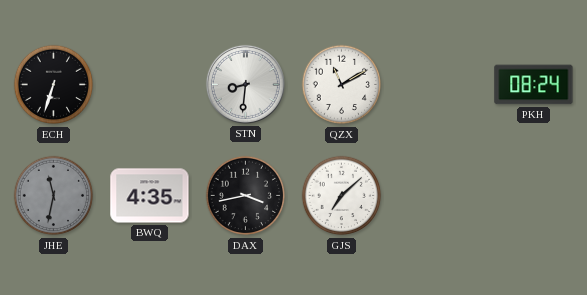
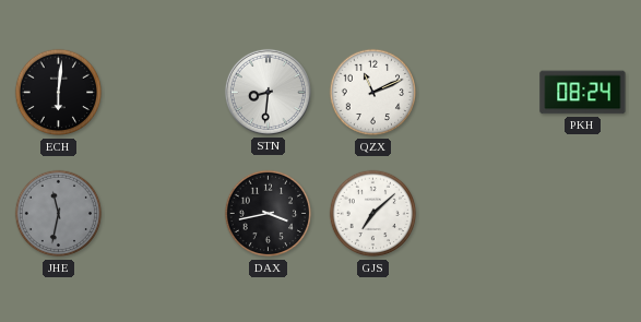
ECH: 6:33 -> 6:01 (59, 93)
QZX: 11:10 -> 11:11 (373, 93)
BWQ: 4:35 -> none (150, 196)
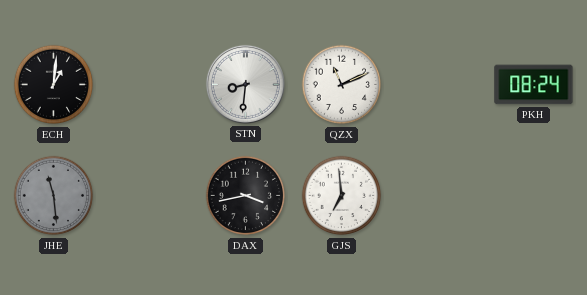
ECH: 6:01 -> 1:01 (54, 85)
JHE: 11:32 -> 11:29 (54, 196)
GJS: 7:08 -> 6:59 (342, 196)
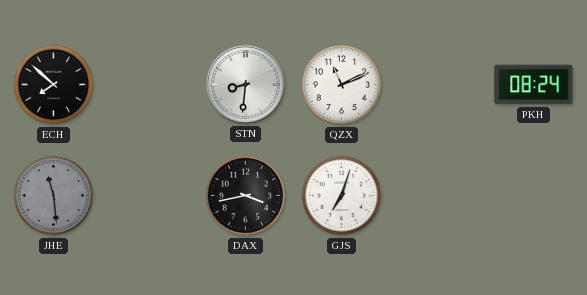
ECH: 1:01 -> 7:52 (54, 85)
GJS: 6:59 -> 7:03 (342, 196)
